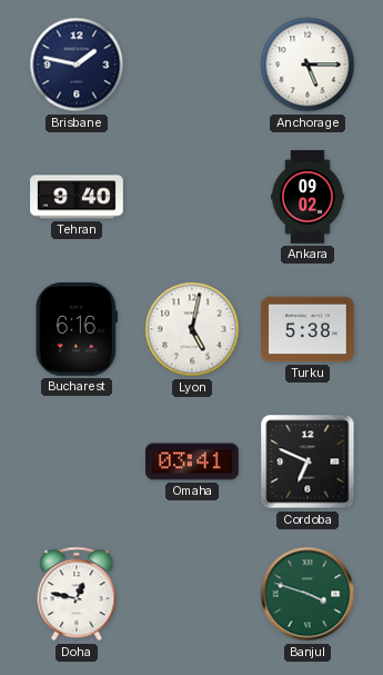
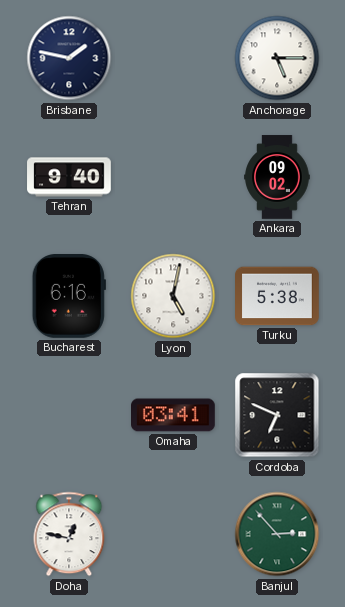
Banjul: 3:48 -> 2:53 (277, 534)
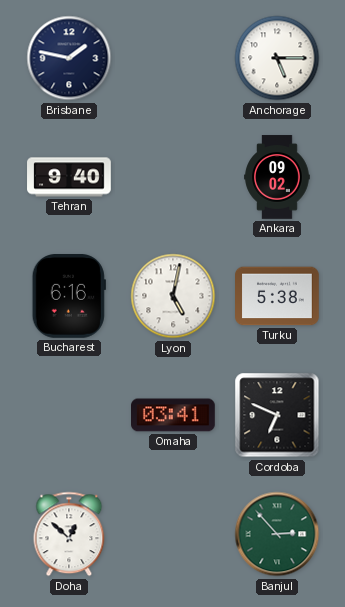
Doha: 12:47 -> 12:52 (69, 534)
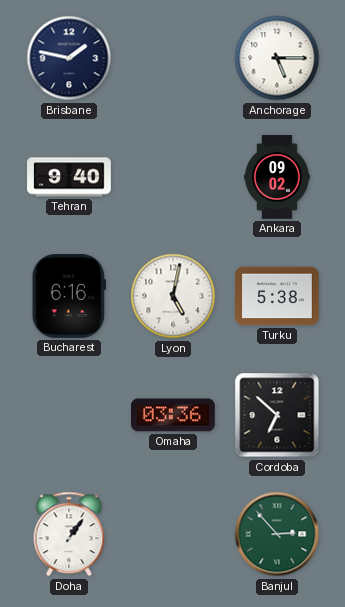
Omaha: 03:41 -> 03:36 (174, 415)
Cordoba: 6:49 -> 6:52 (277, 415)
Doha: 12:52 -> 1:06 (69, 534)
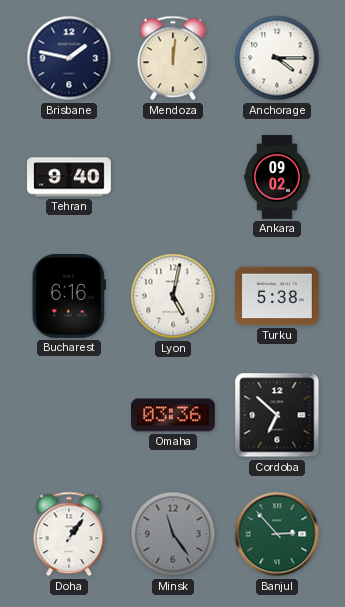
Mendoza: none -> 12:01 (173, 58)
Anchorage: 5:15 -> 4:15 (277, 58)
Minsk: none -> 11:24 (173, 534)
